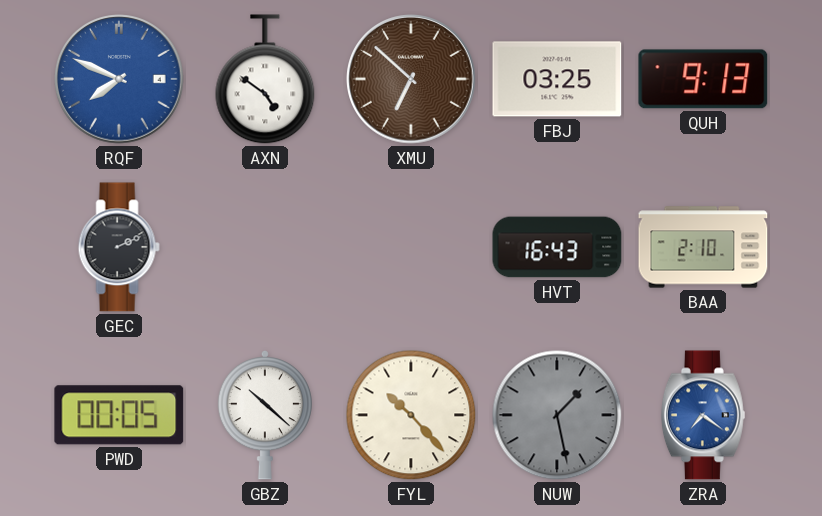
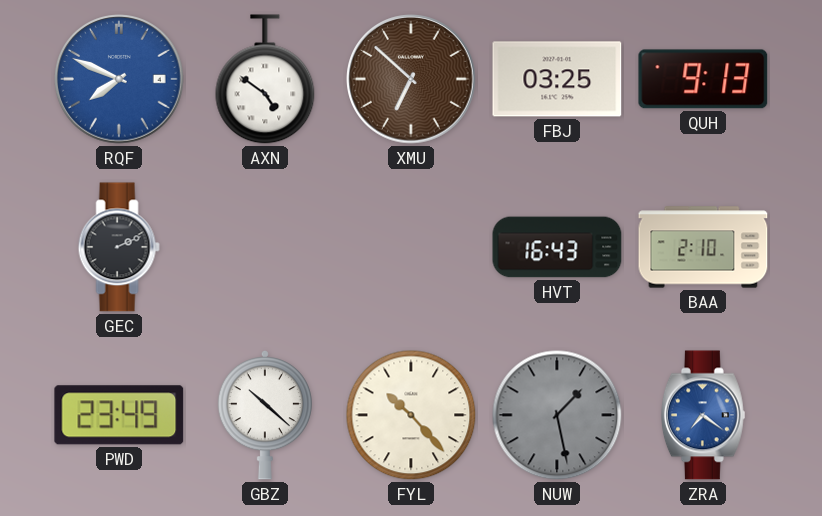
PWD: 00:05 -> 23:49 (119, 415)
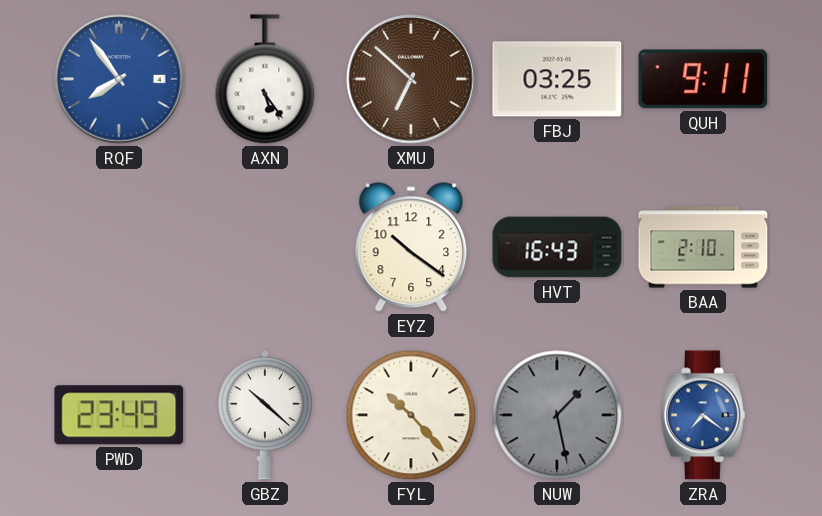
RQF: 7:49 -> 7:54 (119, 79)
AXN: 4:51 -> 5:24 (265, 79)
QUH: 9:13 -> 9:11 (703, 79)
GEC: 2:11 -> none (119, 247)
EYZ: none -> 10:21 (411, 248)
